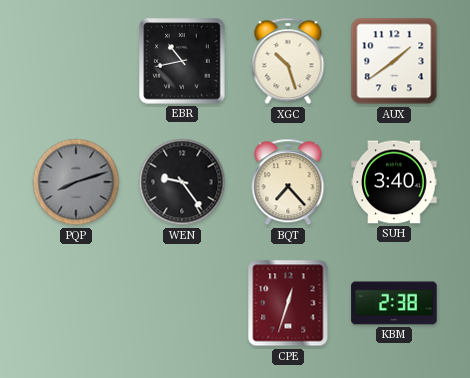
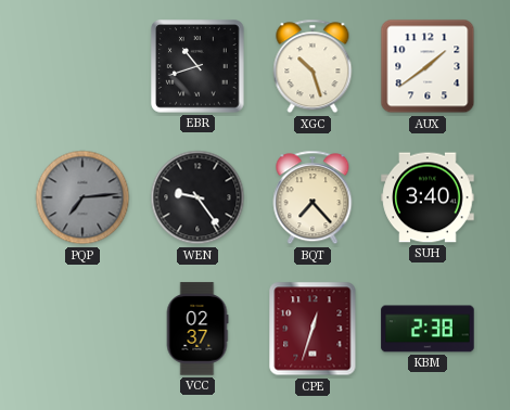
EBR: 10:43 -> 10:42 (197, 66)
PQP: 8:12 -> 7:14 (82, 197)
VCC: none -> 02:37 (197, 329)
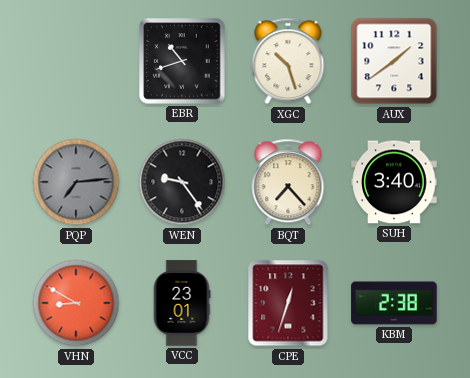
VHN: none -> 8:50 (76, 303)
VCC: 02:37 -> 23:01 (182, 303)
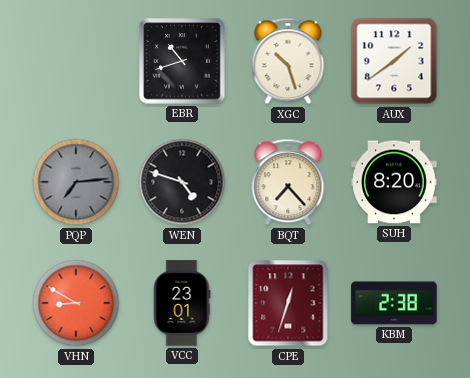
WEN: 9:24 -> 4:48 (182, 182)
SUH: 3:40 -> 8:20 (394, 182)
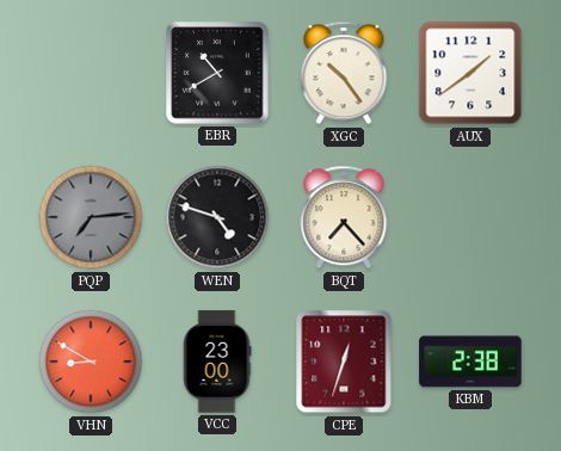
EBR: 10:42 -> 10:40 (217, 73)
XGC: 10:27 -> 10:24 (344, 73)
SUH: 8:20 -> none (394, 182)
VCC: 23:01 -> 23:00 (217, 362)
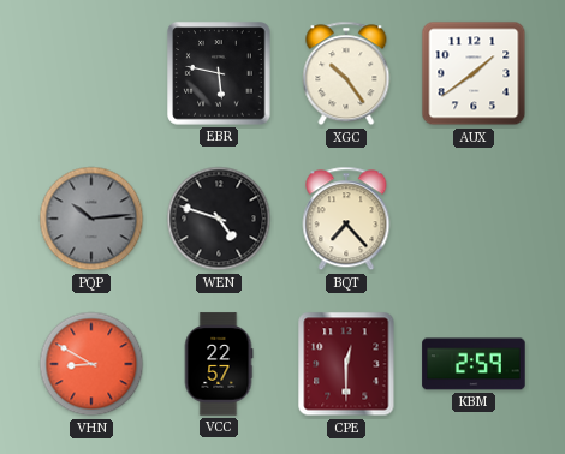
EBR: 10:40 -> 5:47 (219, 73)
PQP: 7:14 -> 10:14 (91, 219)
VCC: 23:00 -> 22:57 (219, 364)
CPE: 12:33 -> 12:30 (346, 364)
KBM: 2:38 -> 2:59 (474, 364)
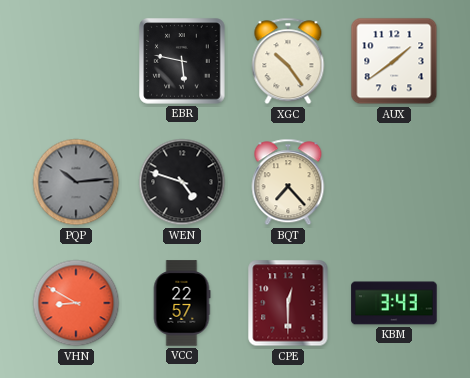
KBM: 2:59 -> 3:43 (394, 303)
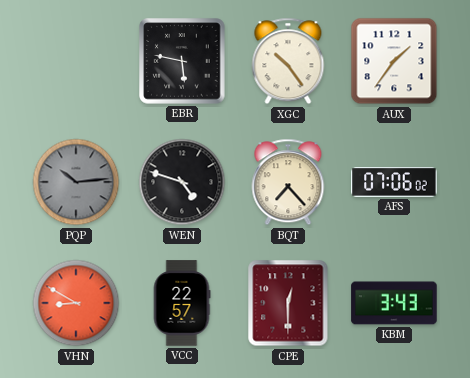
AUX: 1:39 -> 1:36 (394, 61)
AFS: none -> 07:06 (394, 182)
